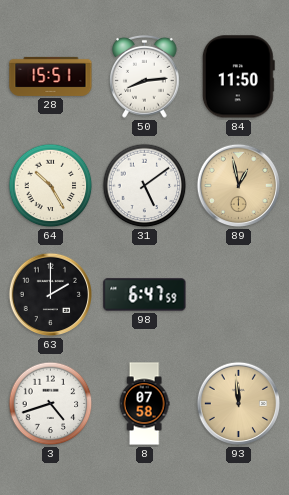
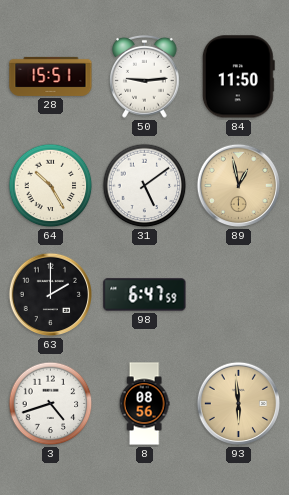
50: 8:14 -> 9:14 (144, 76)
8: 07:58 -> 08:56 (144, 404)
93: 11:59 -> 5:59 (239, 404)
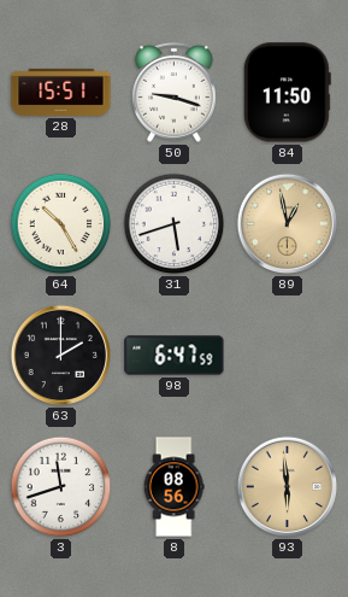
50: 9:14 -> 9:18 (173, 92)
31: 5:09 -> 5:42 (175, 224)
3: 4:42 -> 11:42 (61, 487)
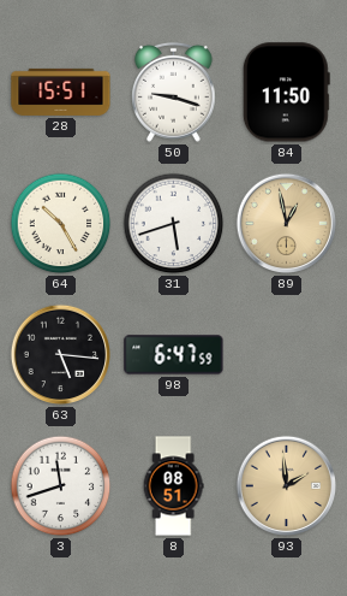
63: 2:00 -> 5:16 (61, 355)
8: 08:56 -> 08:51 (173, 486)
93: 5:59 -> 1:59 (287, 486)
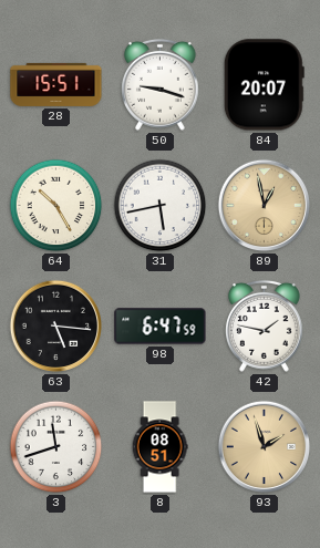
84: 11:50 -> 20:07 (264, 85)
31: 5:42 -> 5:43 (161, 206)
42: none -> 1:47 (264, 325)
93: 1:59 -> 1:57 (265, 447)
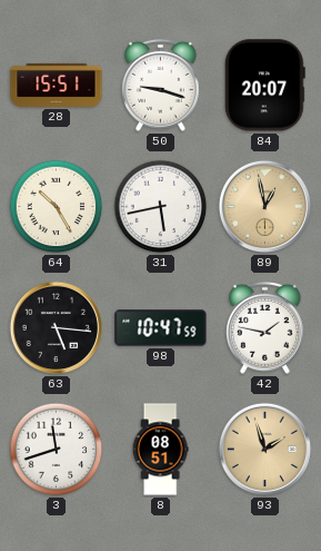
98: 6:47 -> 10:47 (161, 328)
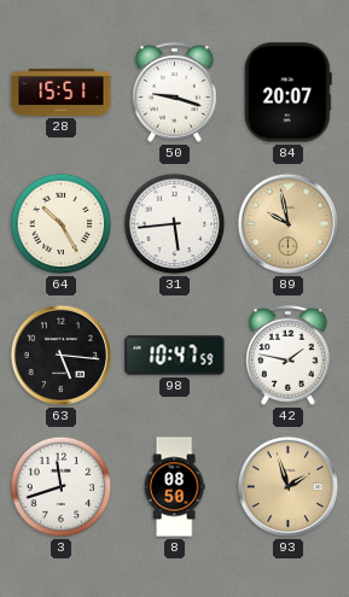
31: 5:43 -> 5:44 (175, 224)
89: 12:58 -> 9:58 (289, 224)
8: 08:51 -> 08:50 (174, 487)
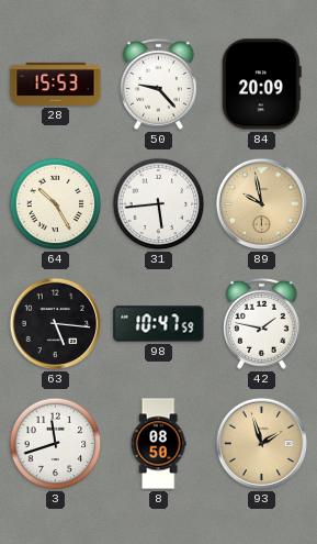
28: 15:51 -> 15:53 (56, 84)
50: 9:18 -> 9:23 (158, 84)
84: 20:07 -> 20:09 (261, 85)
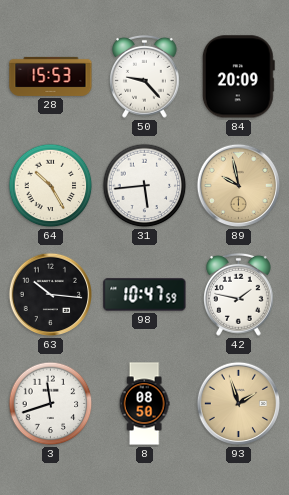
63: 5:16 -> 10:16 (51, 295)
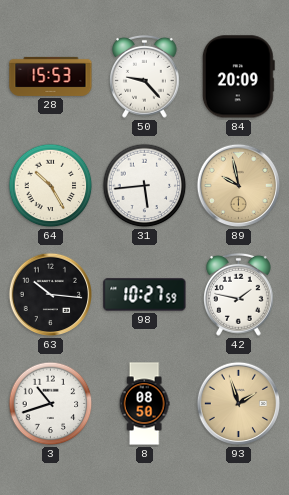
98: 10:47 -> 10:27 (145, 295)
3: 11:42 -> 10:42 (51, 404)
